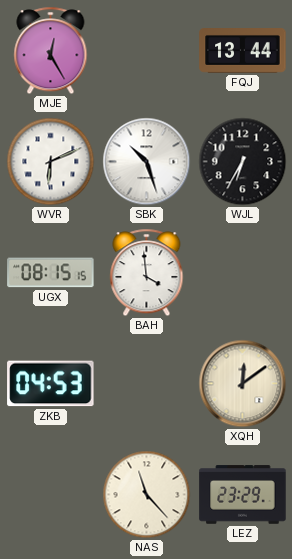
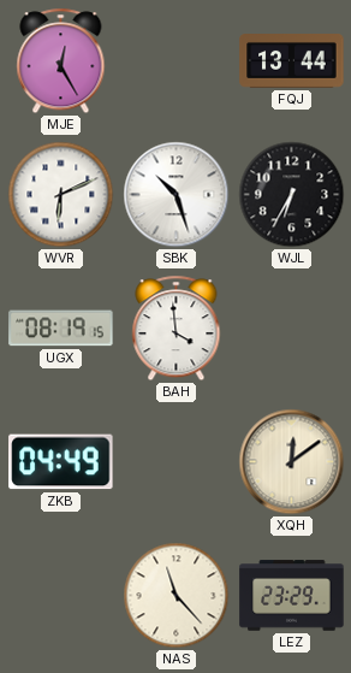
UGX: 08:15 -> 08:19 (61, 329)
ZKB: 04:53 -> 04:49 (61, 462)
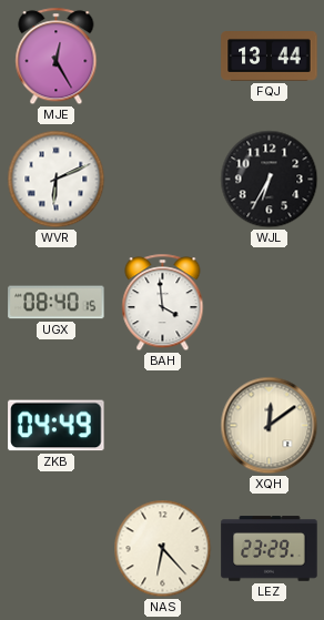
SBK: 10:27 -> none (177, 195)
UGX: 08:19 -> 08:40 (57, 303)
NAS: 11:23 -> 6:23 (163, 549)
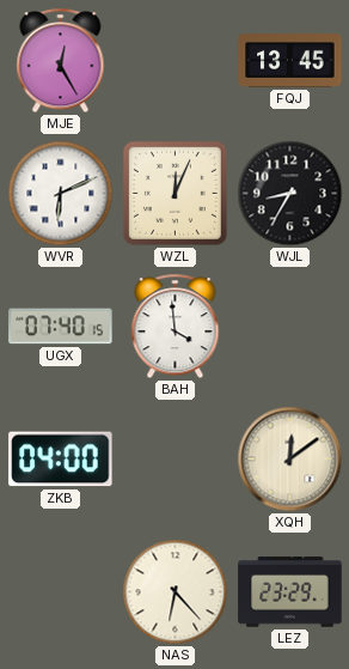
FQJ: 13:44 -> 13:45 (290, 61)
WZL: none -> 12:04 (174, 193)
WJL: 6:35 -> 8:35 (290, 194)
UGX: 08:40 -> 07:40 (61, 327)
ZKB: 04:49 -> 04:00 (61, 460)
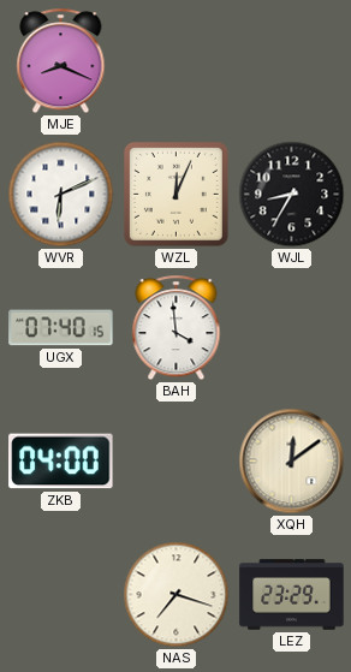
MJE: 12:25 -> 8:19 (61, 61)
FQJ: 13:45 -> none (290, 61)
NAS: 6:23 -> 7:18 (177, 595)
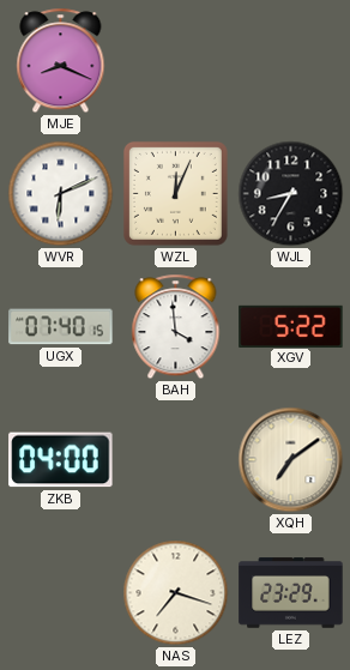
XGV: none -> 5:22 (291, 326)
XQH: 12:09 -> 7:09 (291, 460)
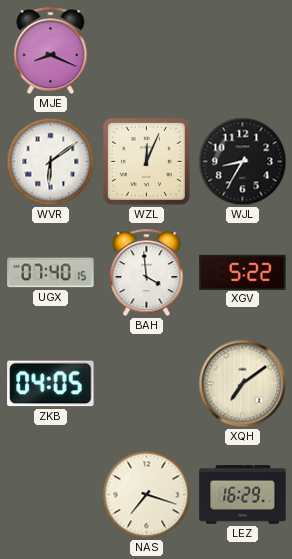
WVR: 6:11 -> 6:09 (51, 162)
ZKB: 04:00 -> 04:05 (51, 384)
LEZ: 23:29 -> 16:29 (243, 495)
